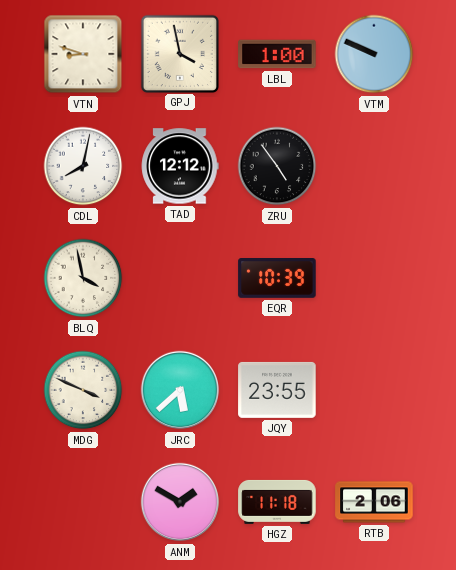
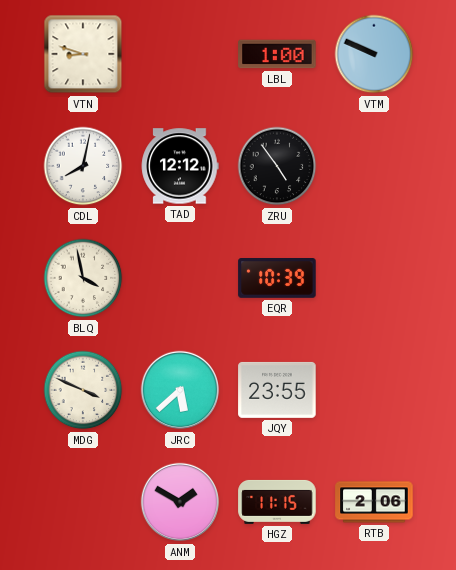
GPJ: 3:58 -> none (179, 53)
HGZ: 11:18 -> 11:15 (277, 502)
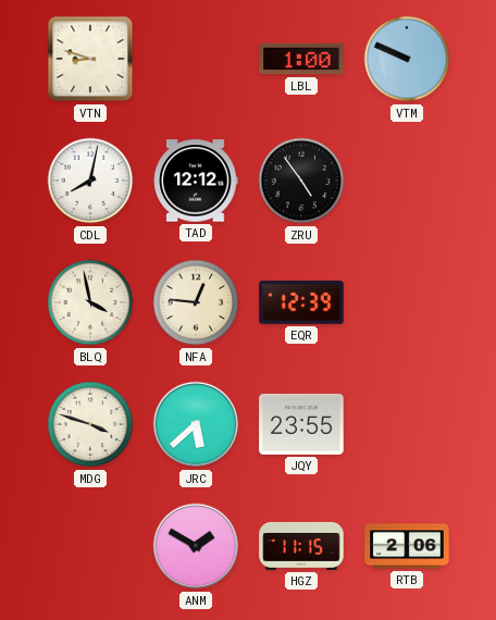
NFA: none -> 12:46 (196, 302)
EQR: 10:39 -> 12:39 (301, 303)
MDG: 3:49 -> 3:48 (90, 424)
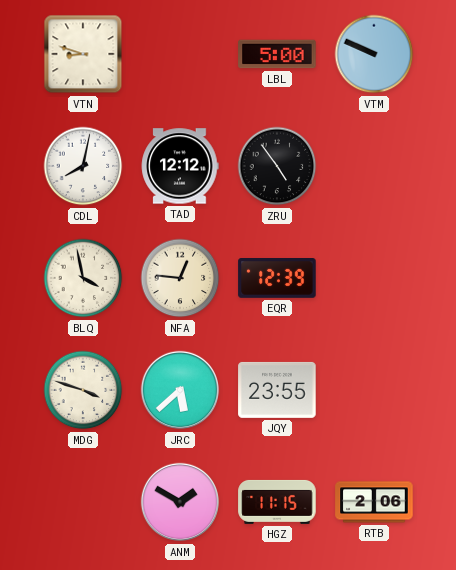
LBL: 1:00 -> 5:00 (277, 54)
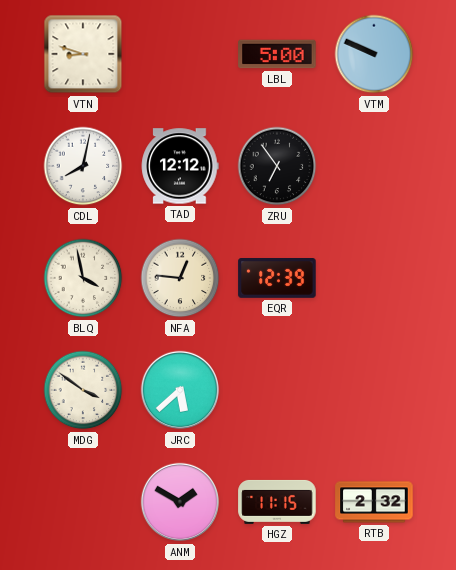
ZRU: 4:54 -> 6:54 (277, 166)
MDG: 3:48 -> 3:51 (83, 390)
JQY: 23:55 -> none (277, 390)
RTB: 2:06 -> 2:32 (374, 502)
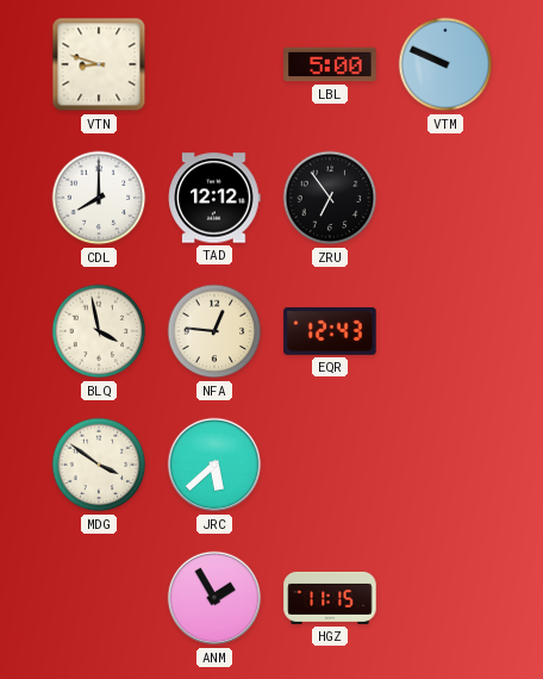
CDL: 8:02 -> 8:00 (99, 198)
EQR: 12:39 -> 12:43 (330, 332)
ANM: 1:50 -> 1:55 (214, 598)
RTB: 2:32 -> none (374, 502)
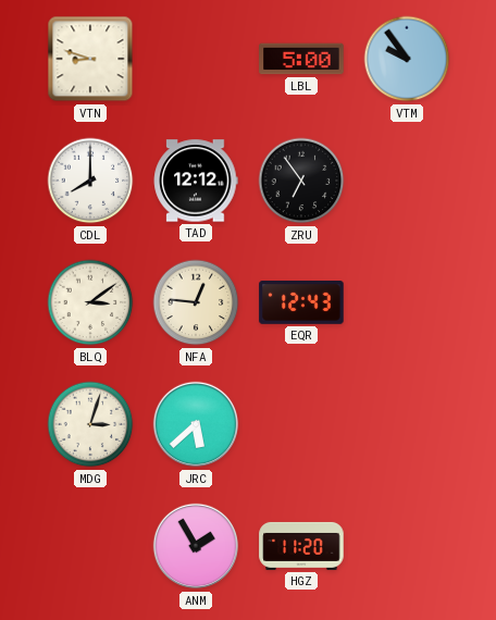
VTM: 9:49 -> 9:54 (407, 59)
BLQ: 3:58 -> 3:09 (90, 302)
MDG: 3:51 -> 3:03 (90, 424)
HGZ: 11:15 -> 11:20 (301, 546)
